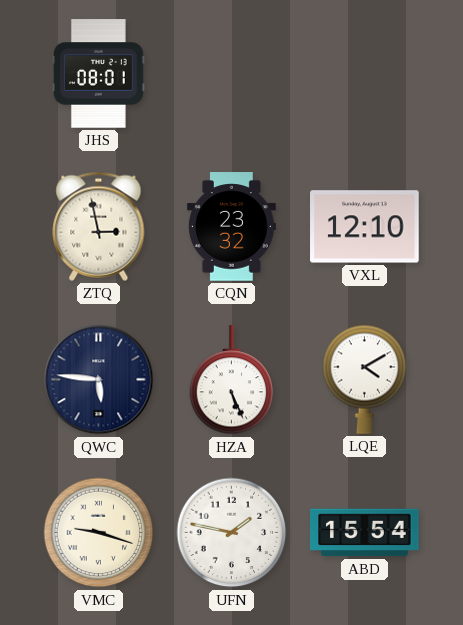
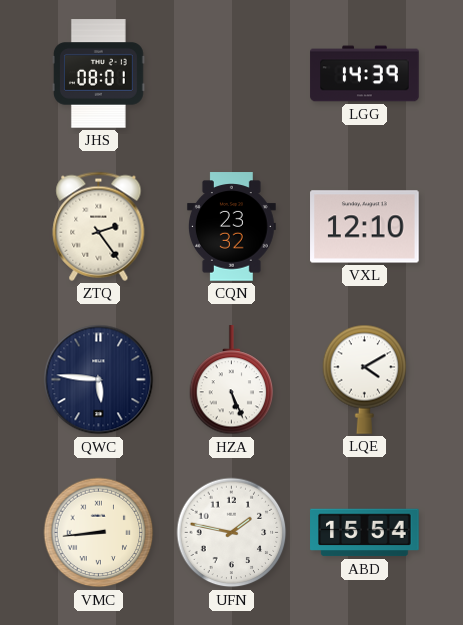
LGG: none -> 14:39 (365, 74)
ZTQ: 2:58 -> 2:24 (99, 226)
VMC: 9:18 -> 8:44 (99, 533)
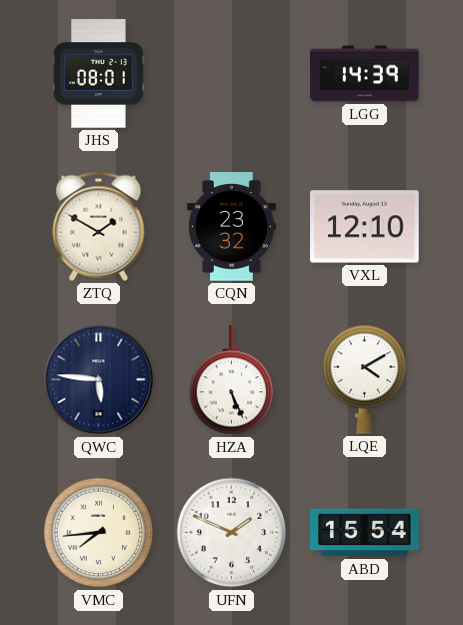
ZTQ: 2:24 -> 1:50 (99, 226)
VMC: 8:44 -> 7:44 (99, 533)
UFN: 1:47 -> 1:49 (232, 533)
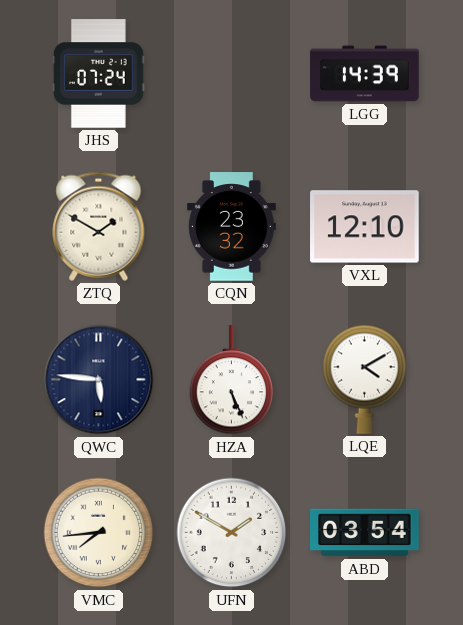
JHS: 08:01 -> 07:24 (98, 74)
UFN: 1:49 -> 1:50 (232, 533)
ABD: 15:54 -> 03:54 (365, 533)
